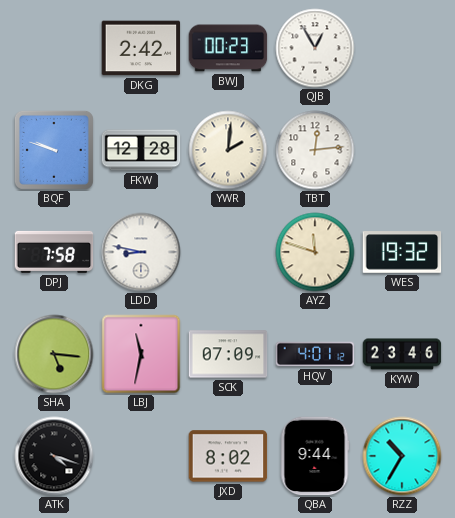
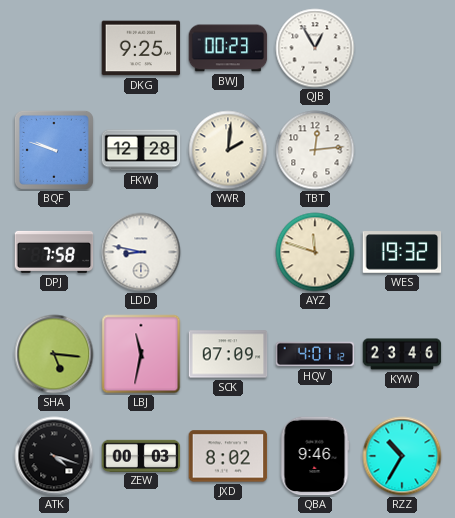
DKG: 2:42 -> 9:25 (141, 48)
ZEW: none -> 00:03 (141, 455)
QBA: 9:44 -> 9:46 (315, 456)
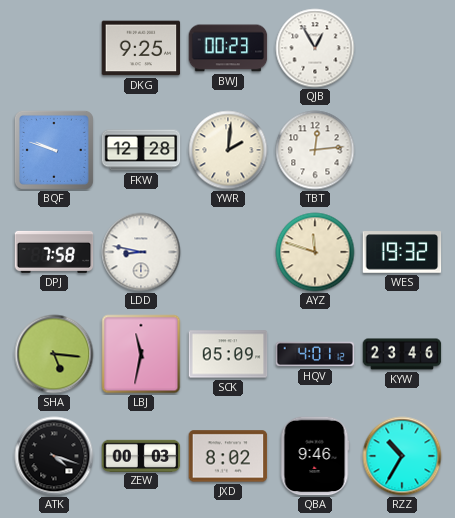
SCK: 07:09 -> 05:09 (228, 354)
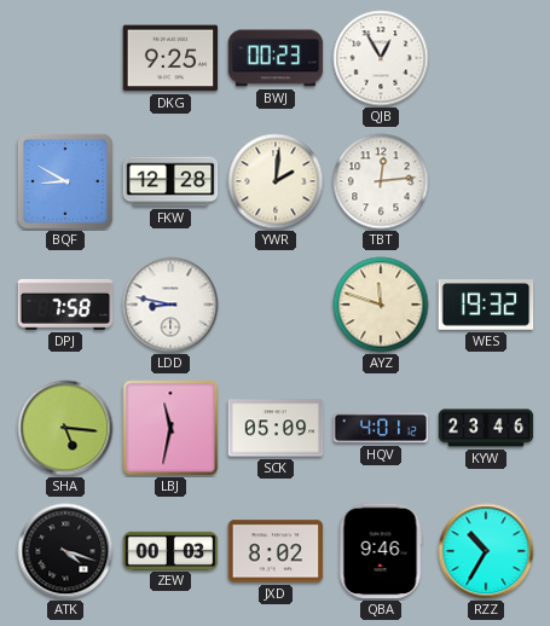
BQF: 9:48 -> 8:50 (65, 181)
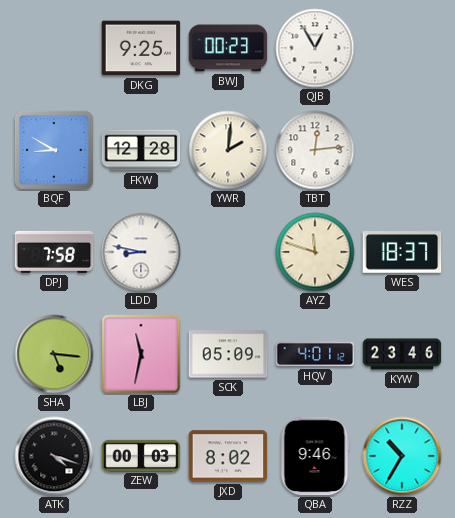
WES: 19:32 -> 18:37 (402, 252)
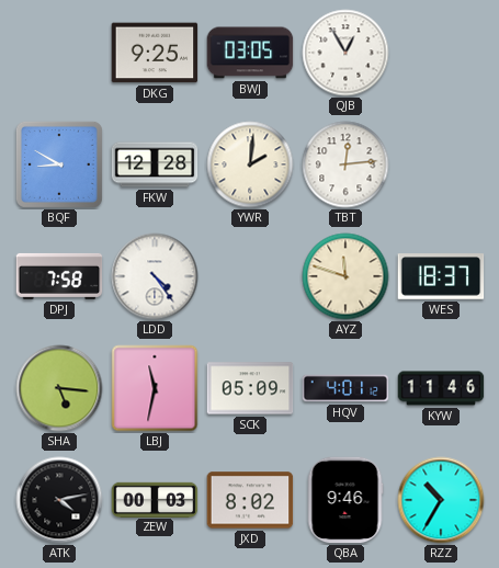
BWJ: 00:23 -> 03:05 (250, 53)
LDD: 8:47 -> 4:24 (155, 276)
KYW: 23:46 -> 11:46 (441, 388)
ATK: 4:18 -> 4:13 (59, 500)
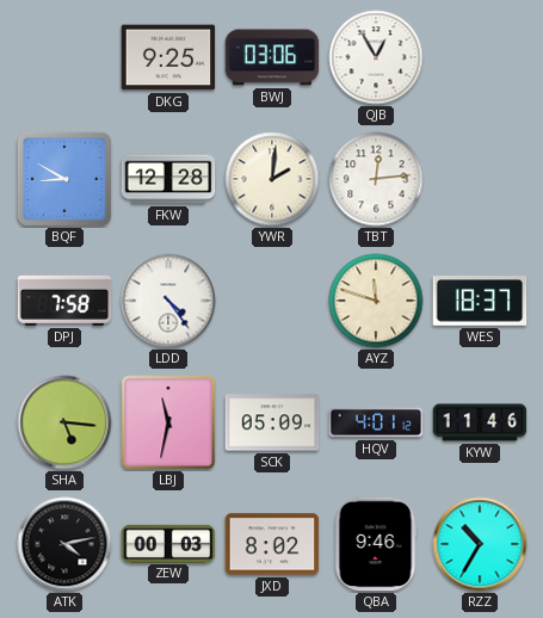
BWJ: 03:05 -> 03:06 (272, 57)
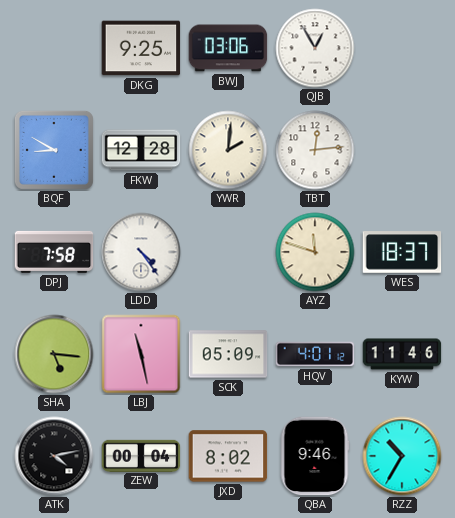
LBJ: 11:32 -> 11:28 (141, 354)
ZEW: 00:03 -> 00:04 (141, 455)
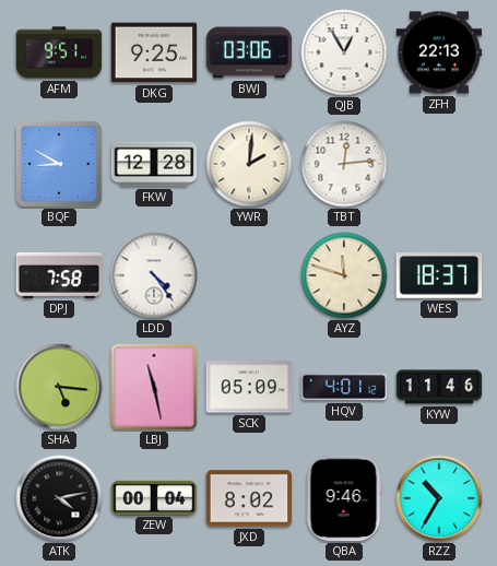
AFM: none -> 9:51 (59, 52)
ZFH: none -> 22:13 (439, 52)
